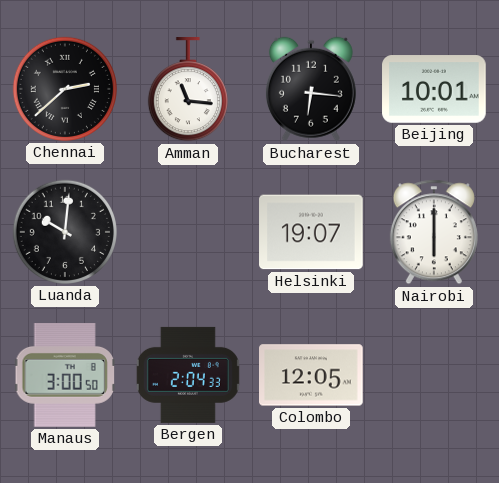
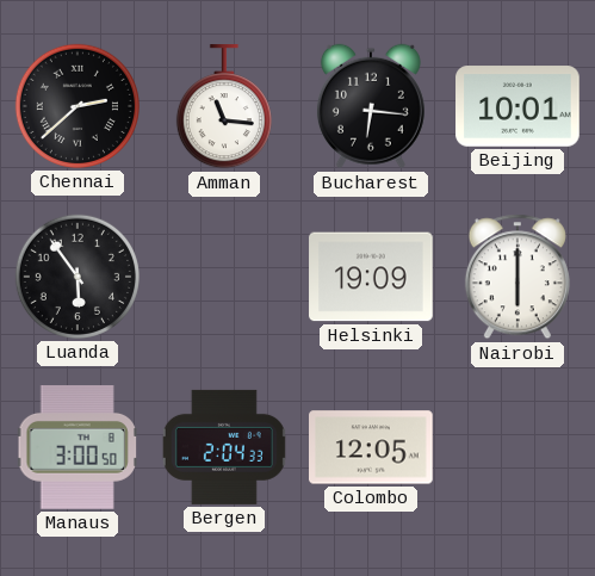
Luanda: 10:01 -> 5:54 (78, 277)
Helsinki: 19:07 -> 19:09 (371, 277)
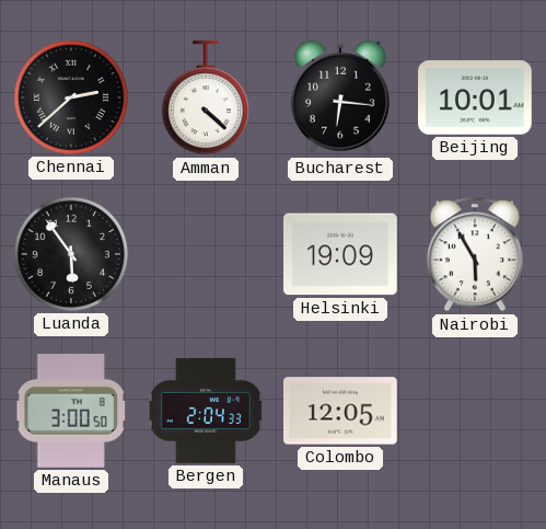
Amman: 11:16 -> 4:22 (206, 99)
Nairobi: 6:00 -> 5:55 (475, 254)
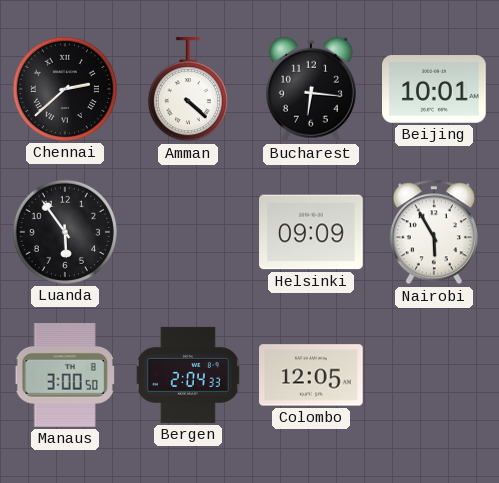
Helsinki: 19:09 -> 09:09 (311, 232)
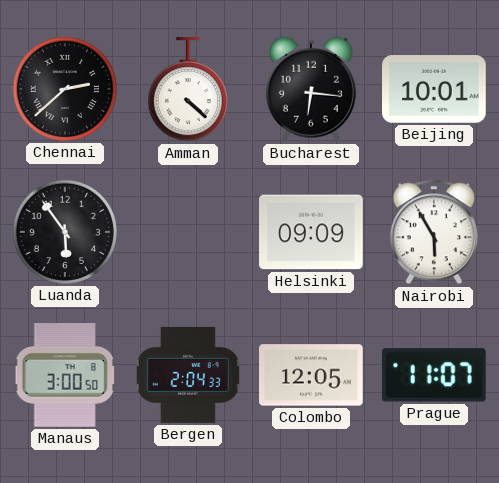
Prague: none -> 11:07 (434, 375)
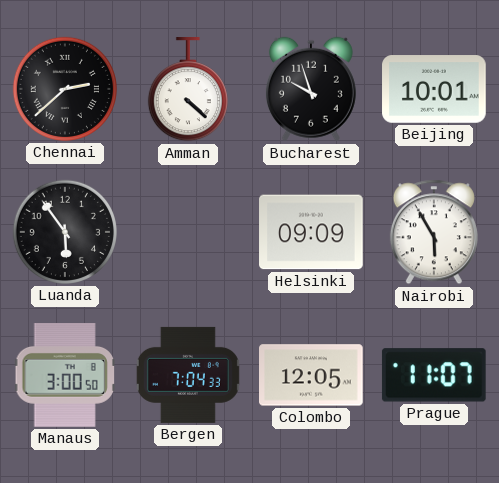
Bucharest: 6:16 -> 9:57 (311, 89)
Bergen: 2:04 -> 7:04 (188, 375)
